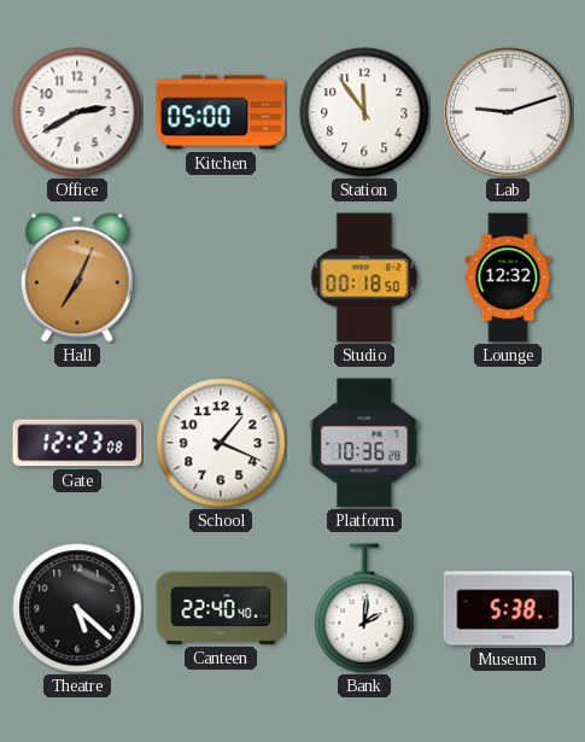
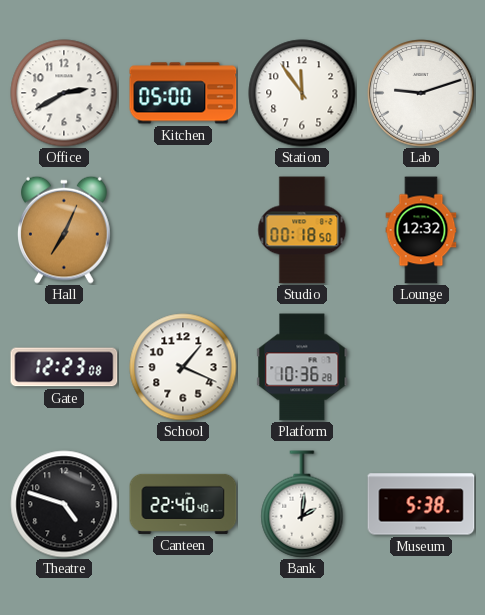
Theatre: 5:22 -> 4:48 (64, 504)
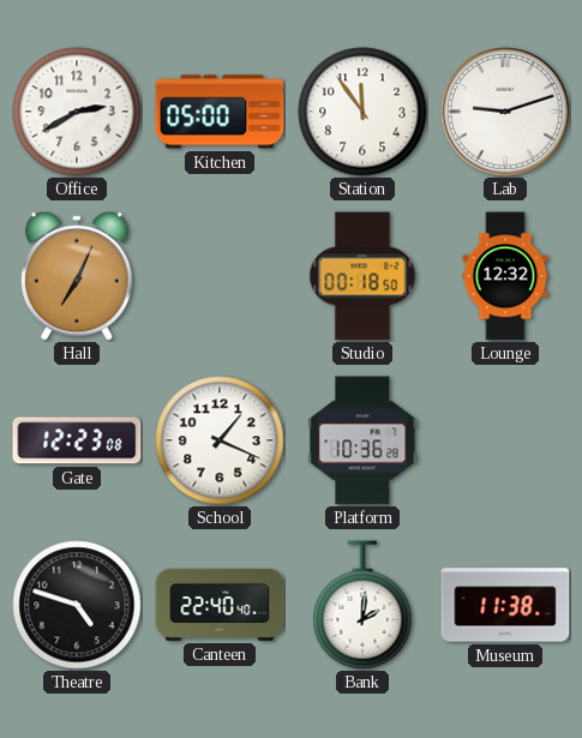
Museum: 5:38 -> 11:38 (505, 605)
